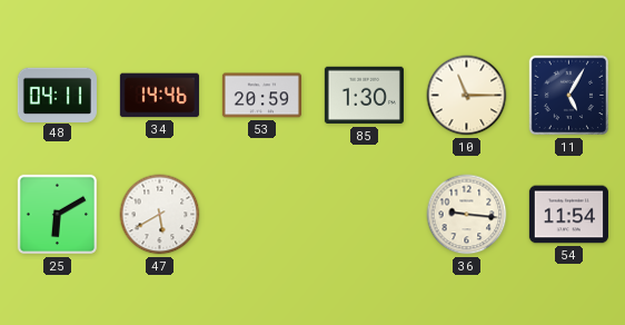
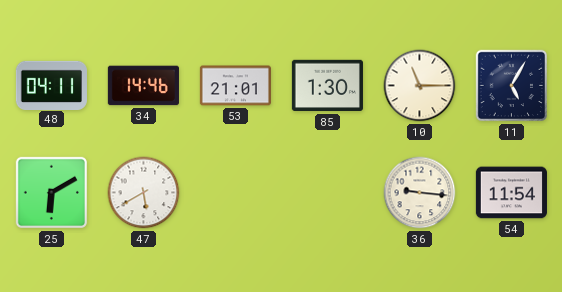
53: 20:59 -> 21:01 (235, 86)
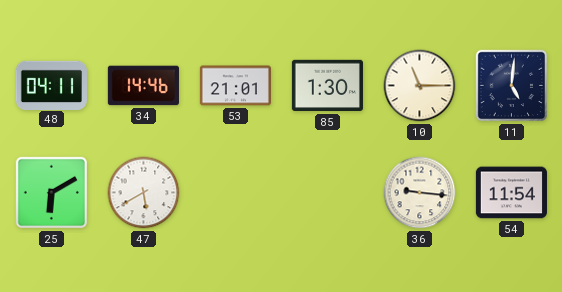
11: 5:05 -> 5:01 (512, 86)
